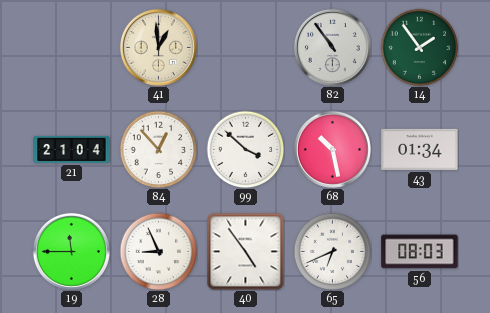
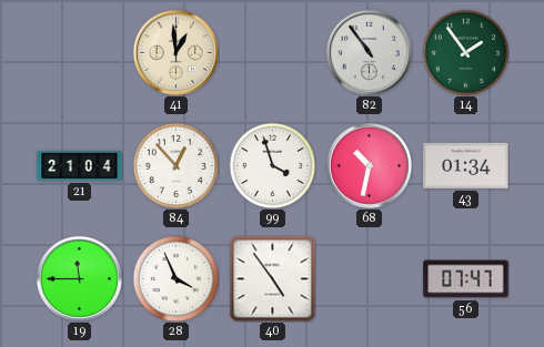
99: 3:52 -> 3:57 (272, 165)
68: 10:28 -> 10:32 (369, 165)
28: 8:56 -> 3:56 (175, 278)
65: 6:41 -> none (332, 251)
56: 08:03 -> 07:47 (466, 279)
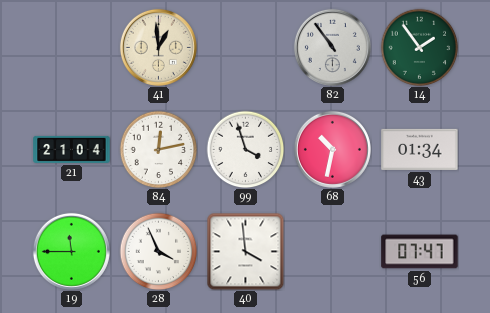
84: 12:53 -> 12:13 (158, 149)
40: 4:54 -> 3:59 (245, 251)
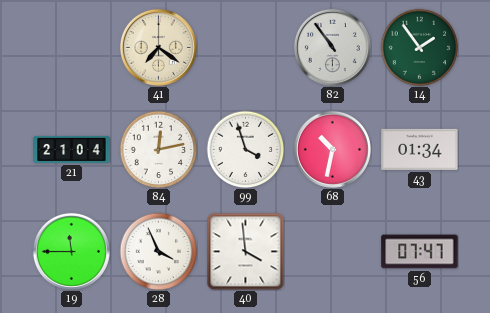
41: 12:59 -> 7:21 (158, 47)
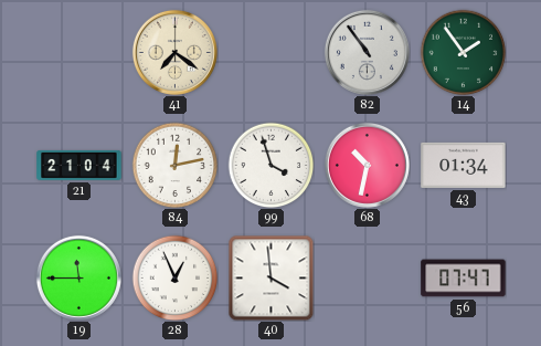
28: 3:56 -> 12:56 (174, 277)
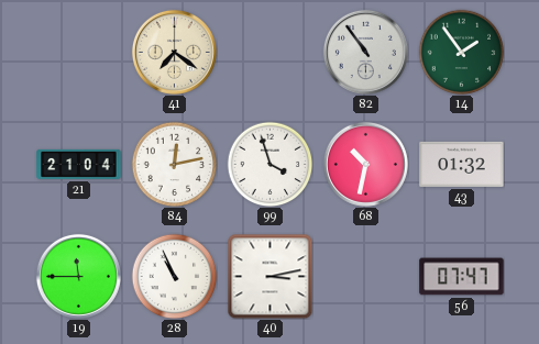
43: 01:34 -> 01:32 (462, 164)
28: 12:56 -> 10:56 (174, 276)
40: 3:59 -> 3:13 (269, 276)
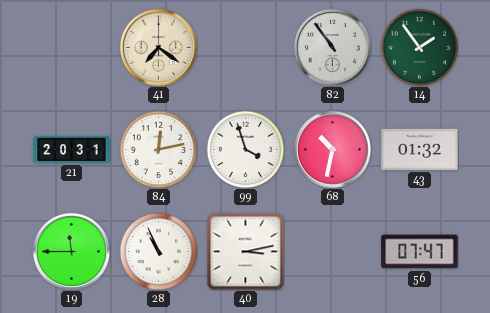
21: 21:04 -> 20:31 (72, 149)
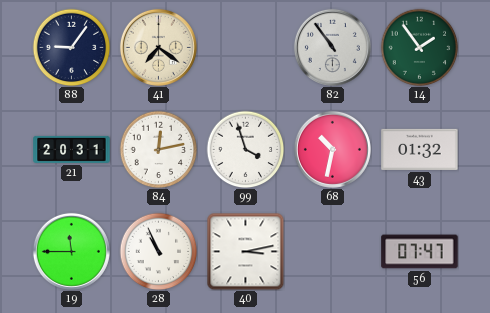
88: none -> 9:06 (71, 47)
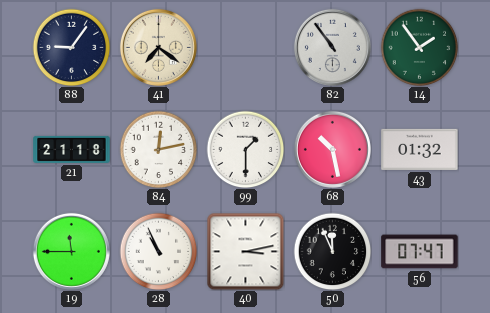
21: 20:31 -> 21:18 (72, 149)
99: 3:57 -> 1:30 (245, 149)
68: 10:32 -> 10:28 (332, 149)
50: none -> 11:56 (332, 251)
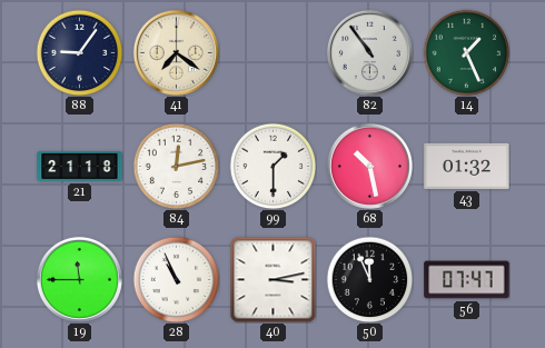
14: 1:54 -> 1:26 (466, 52)
